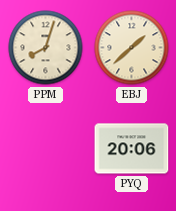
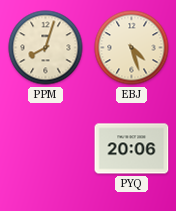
EBJ: 1:38 -> 4:27 (132, 48)
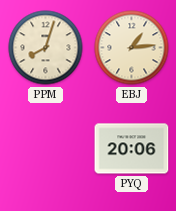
EBJ: 4:27 -> 1:14 (132, 48)
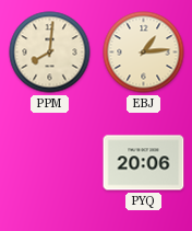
PPM: 8:03 -> 8:01 (50, 53)
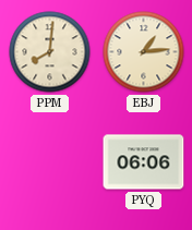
PYQ: 20:06 -> 06:06 (144, 162)
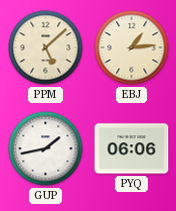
PPM: 8:01 -> 5:08 (46, 48)
GUP: none -> 1:43 (46, 149)
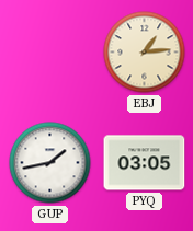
PPM: 5:08 -> none (46, 48)
PYQ: 06:06 -> 03:05 (145, 163)
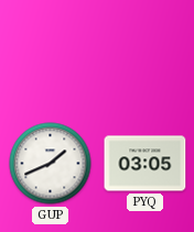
EBJ: 1:14 -> none (145, 53)
GUP: 1:43 -> 1:41 (51, 164)
